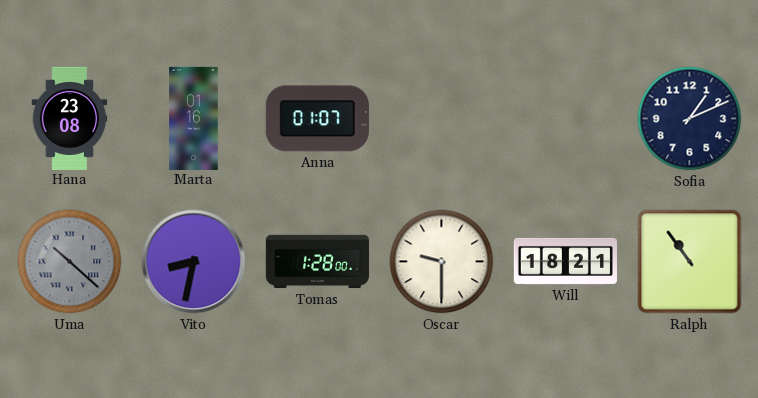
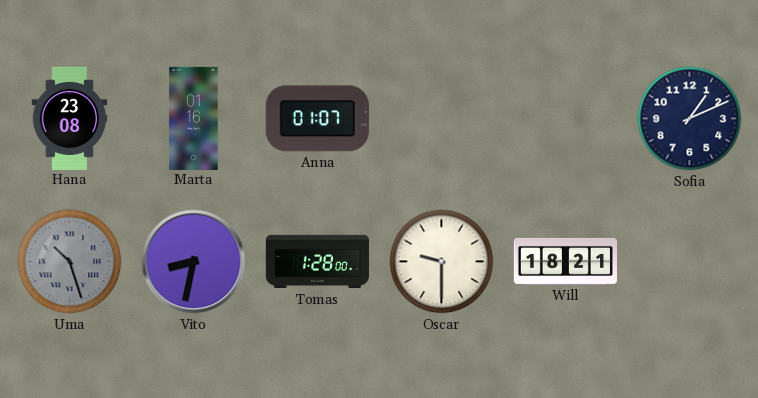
Uma: 10:22 -> 10:27 (70, 262)
Ralph: 10:54 -> none (690, 262)
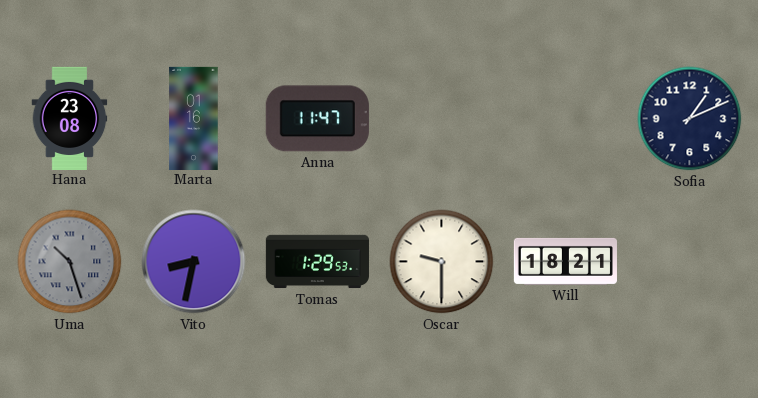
Anna: 01:07 -> 11:47 (317, 119)
Tomas: 1:28 -> 1:29 (317, 262)
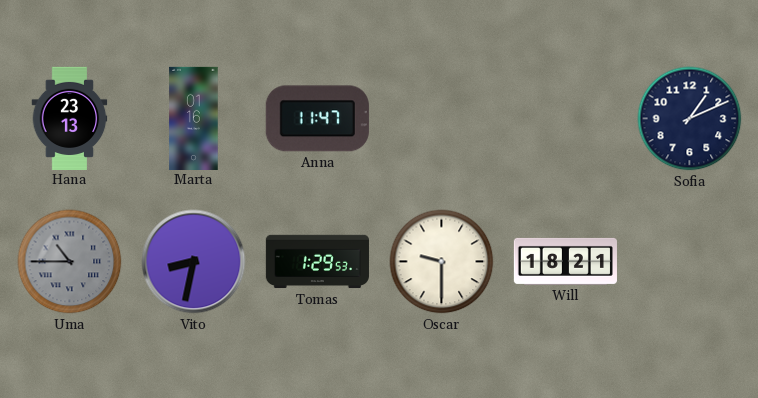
Hana: 23:08 -> 23:13 (70, 118)
Uma: 10:27 -> 10:45 (70, 262)
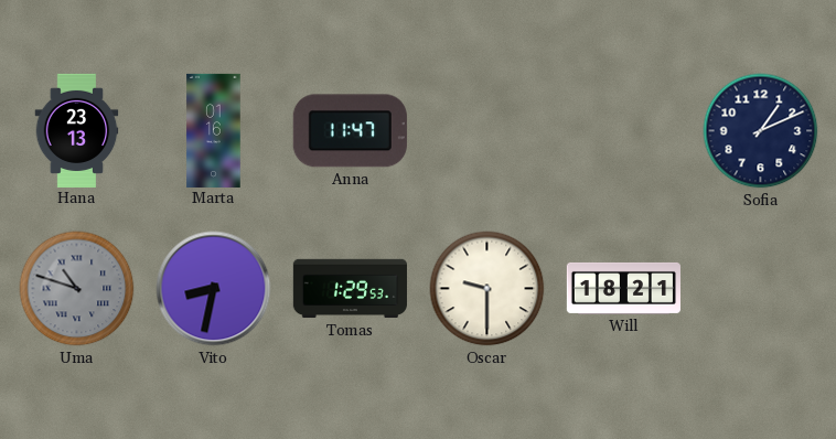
Uma: 10:45 -> 10:48 (77, 289)
